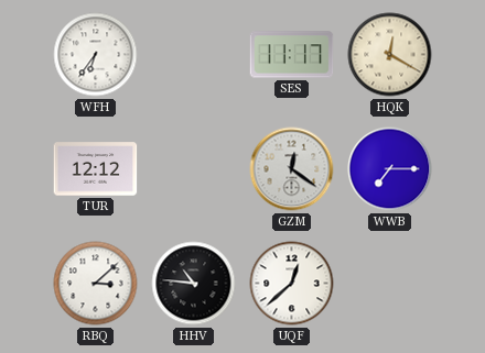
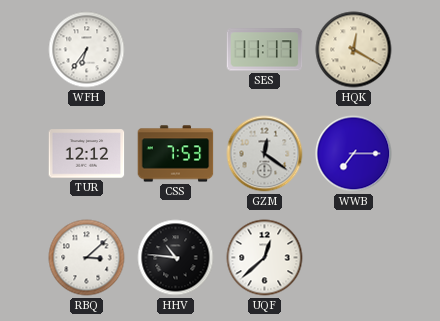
CSS: none -> 7:53 (176, 154)
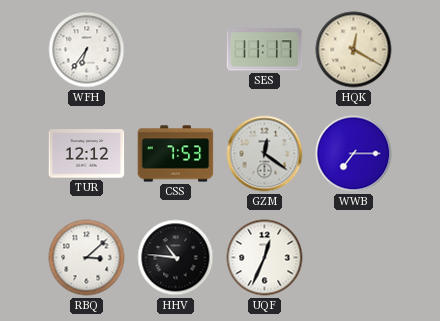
UQF: 12:38 -> 12:34 (265, 258)
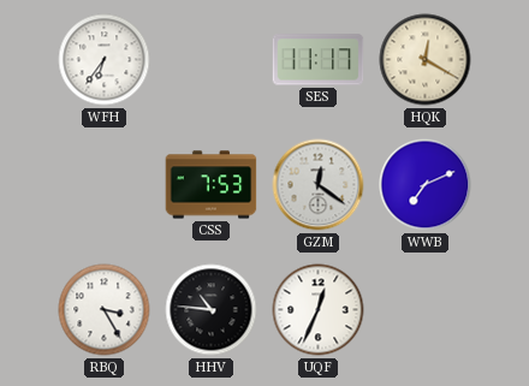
TUR: 12:12 -> none (87, 154)
WWB: 7:15 -> 7:11 (426, 185)
RBQ: 3:08 -> 3:25 (105, 310)
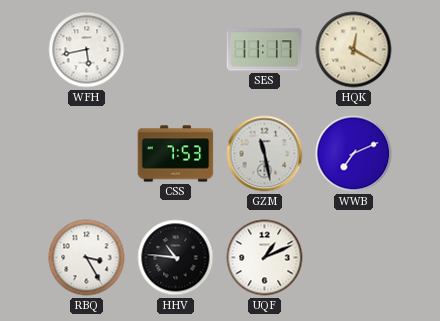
WFH: 6:36 -> 5:43 (87, 50)
GZM: 12:21 -> 11:28 (265, 154)
UQF: 12:34 -> 1:11 (265, 258)
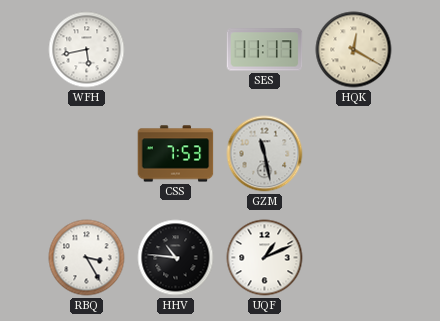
WWB: 7:11 -> none (354, 154)
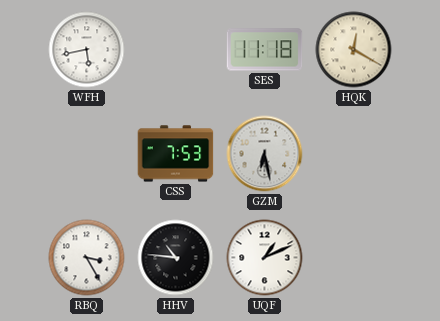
SES: 11:17 -> 11:18 (265, 50)
GZM: 11:28 -> 6:28 (265, 154)
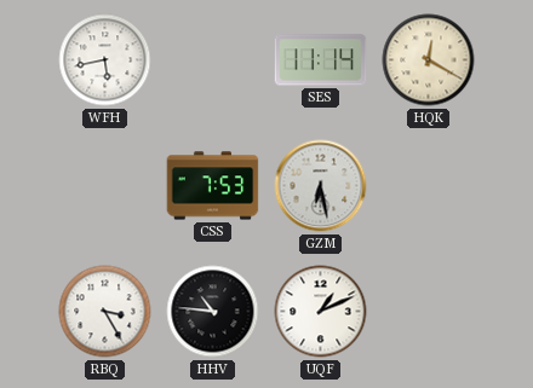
SES: 11:18 -> 11:14 (321, 60)
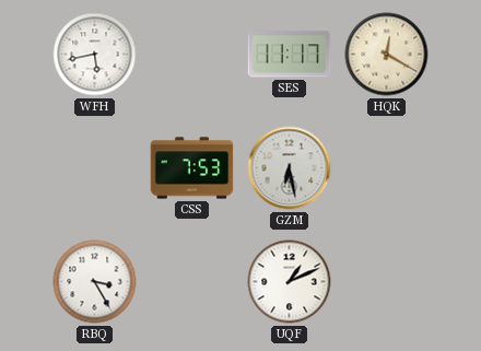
SES: 11:14 -> 11:17 (290, 55)
HHV: 10:46 -> none (213, 312)
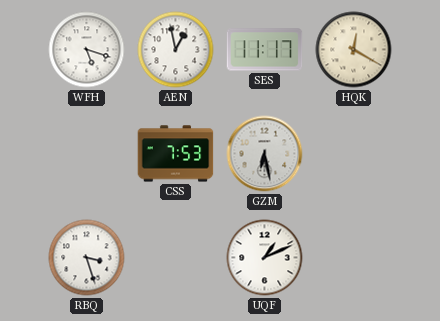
WFH: 5:43 -> 5:18 (87, 50)
AEN: none -> 12:58 (176, 50)
RBQ: 3:25 -> 3:27 (87, 258)
